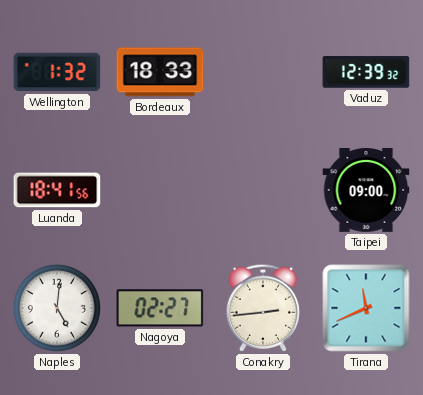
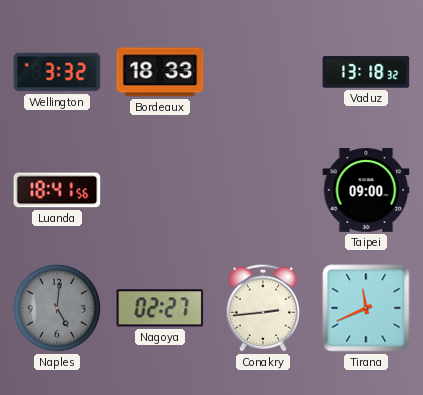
Wellington: 1:32 -> 3:32 (57, 72)
Vaduz: 12:39 -> 13:18 (366, 72)
Naples dial: white -> grey (57, 308)
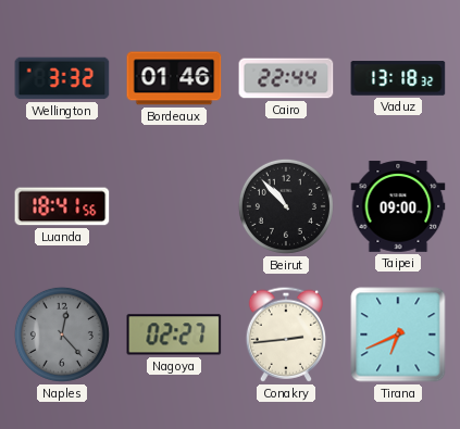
Bordeaux: 18:33 -> 01:46 (174, 78)
Cairo: none -> 22:44 (286, 78)
Beirut: none -> 10:53 (286, 206)
Naples: 5:01 -> 12:23 (62, 335)
Tirana: 11:41 -> 6:41 (398, 335)
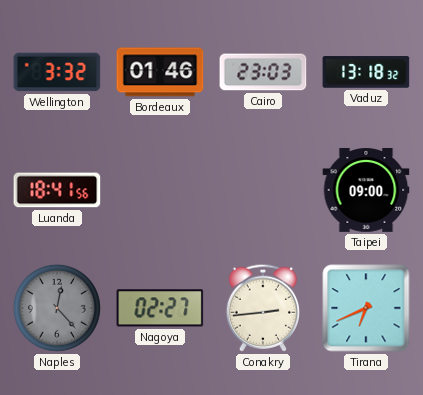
Cairo: 22:44 -> 23:03 (263, 72)
Beirut: 10:53 -> none (286, 206)
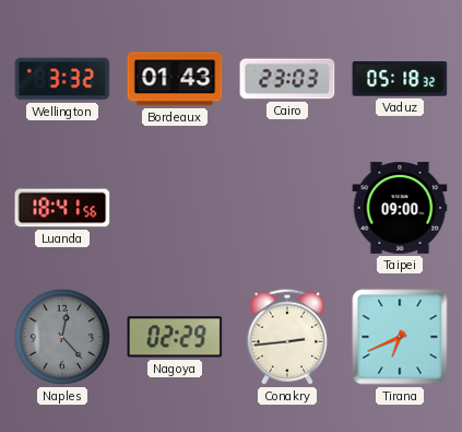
Bordeaux: 01:46 -> 01:43 (175, 79)
Vaduz: 13:18 -> 05:18 (400, 79)
Nagoya: 02:27 -> 02:29 (175, 337)
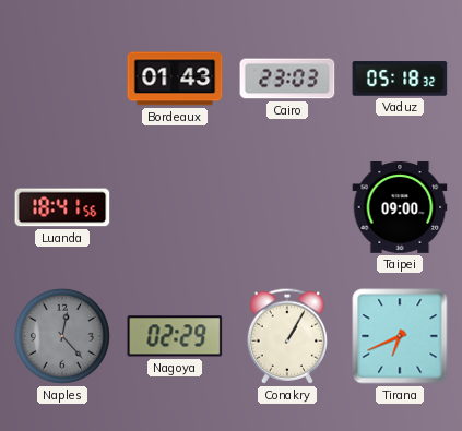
Wellington: 3:32 -> none (62, 79)
Conakry: 2:44 -> 1:05 (286, 336)
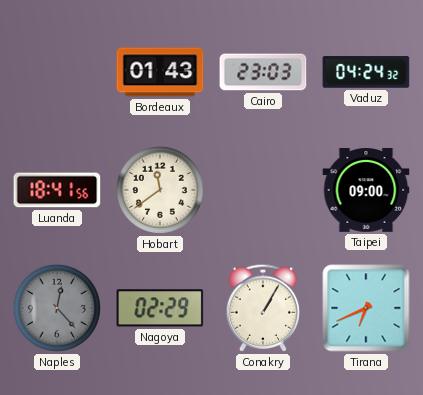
Vaduz: 05:18 -> 04:24 (366, 72)
Hobart: none -> 11:39 (160, 190)
